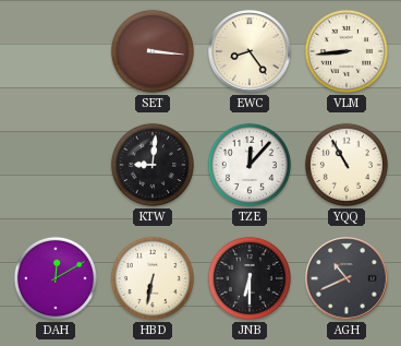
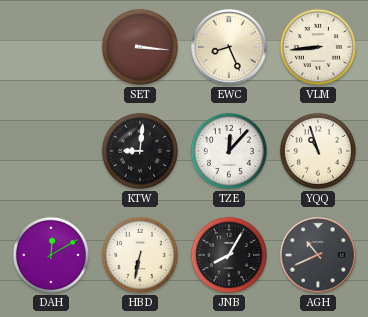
EWC: 8:24 -> 8:26 (229, 47)
YQQ: 10:55 -> 10:57 (318, 151)
JNB: 6:30 -> 8:05 (229, 255)
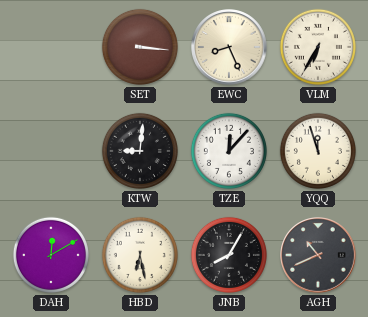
VLM: 8:44 -> 6:35 (318, 47)
YQQ: 10:57 -> 11:57 (318, 151)
HBD: 6:32 -> 6:28 (140, 255)
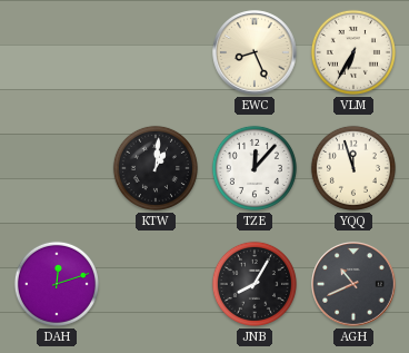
SET: 3:16 -> none (140, 47)
KTW: 9:01 -> 1:01 (156, 168)
DAH: 12:10 -> 12:12 (57, 284)
HBD: 6:28 -> none (140, 255)
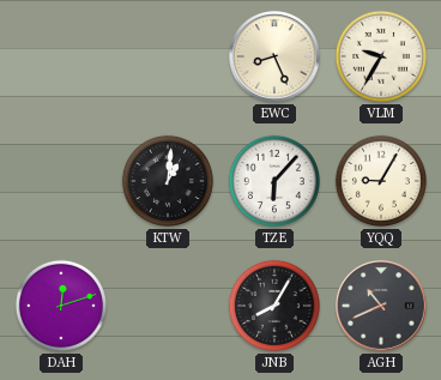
VLM: 6:35 -> 9:35 (381, 56)
TZE: 12:07 -> 6:07 (274, 181)
YQQ: 11:57 -> 9:05 (381, 181)
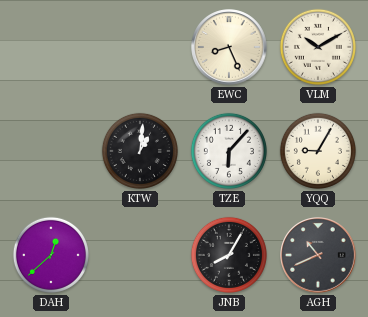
VLM: 9:35 -> 10:10 (318, 47)
DAH: 12:12 -> 12:38 (51, 255)
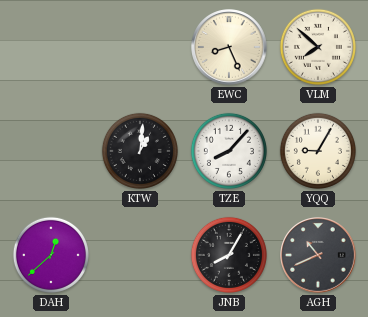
VLM: 10:10 -> 7:52 (318, 47)
TZE: 6:07 -> 8:07 (229, 151)
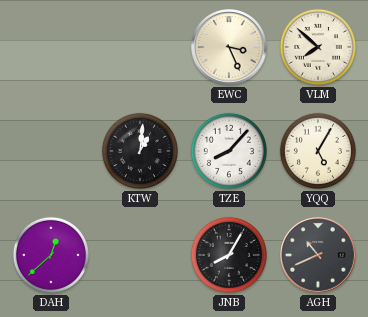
EWC: 8:26 -> 3:26 (229, 47)
YQQ: 9:05 -> 5:05 (318, 151)
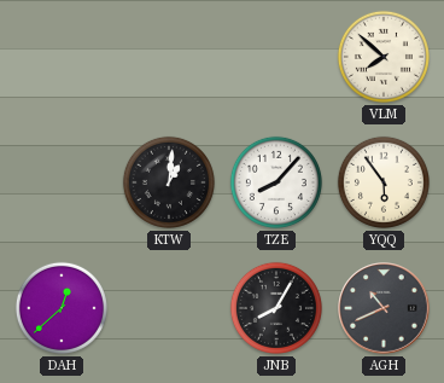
EWC: 3:26 -> none (229, 47)
YQQ: 5:05 -> 5:54 (384, 182)
